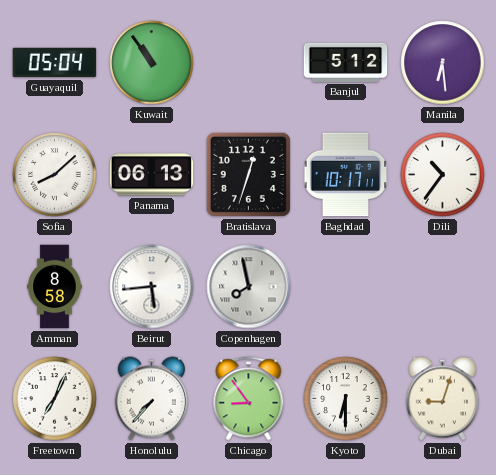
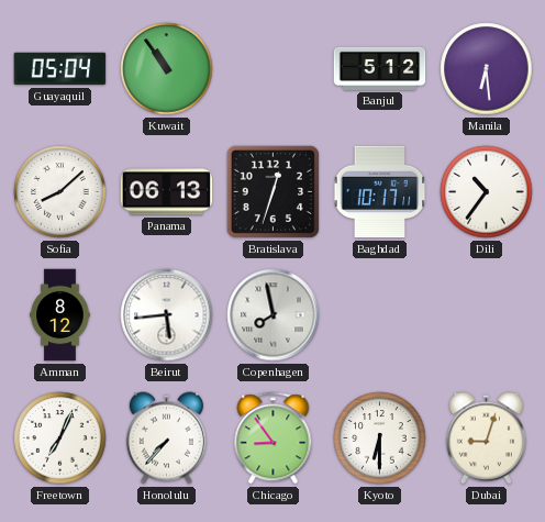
Amman: 8:58 -> 8:12 (60, 315)
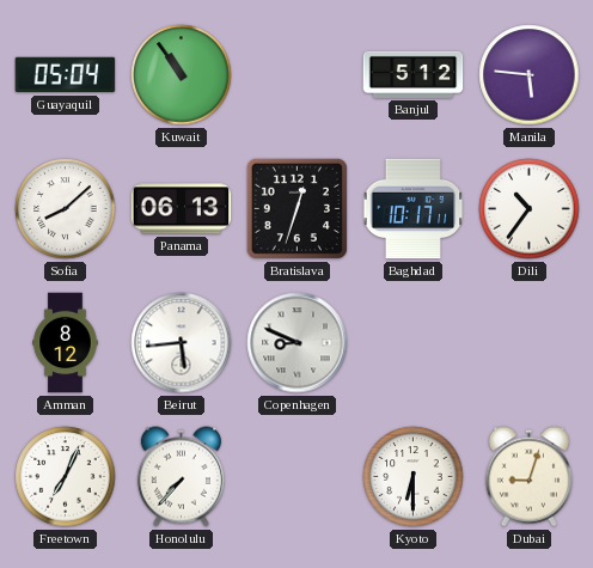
Manila: 6:29 -> 5:46 (530, 75)
Copenhagen: 7:58 -> 8:49 (298, 343)
Chicago: 8:54 -> none (274, 438)
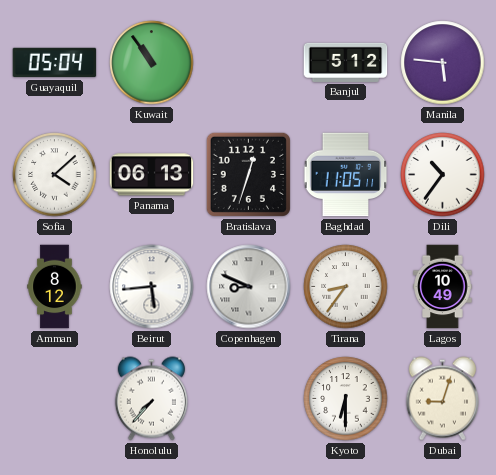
Sofia: 8:08 -> 4:08 (55, 175)
Baghdad: 10:17 -> 11:05 (346, 175)
Tirana: none -> 8:36 (346, 287)
Lagos: none -> 10:49 (443, 287)
Freetown: 7:04 -> none (66, 477)
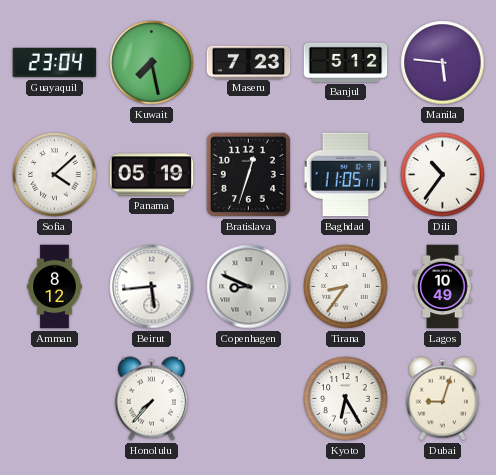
Guayaquil: 05:04 -> 23:04 (55, 63)
Kuwait: 10:54 -> 7:28 (152, 63)
Maseru: none -> 7:23 (249, 62)
Panama: 06:13 -> 05:19 (152, 175)
Kyoto: 6:30 -> 6:25 (346, 399)
